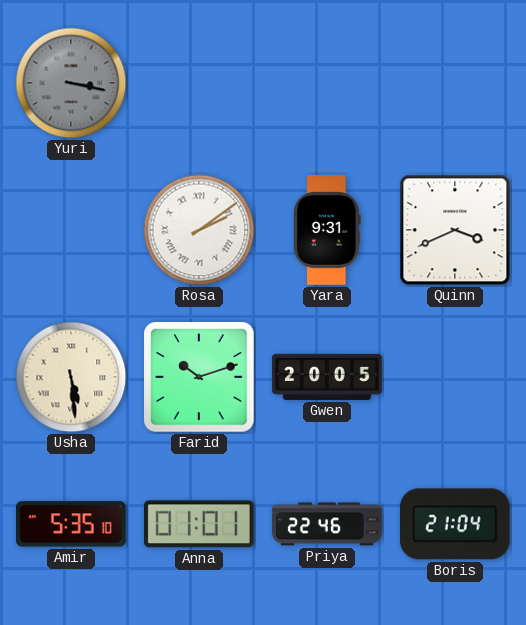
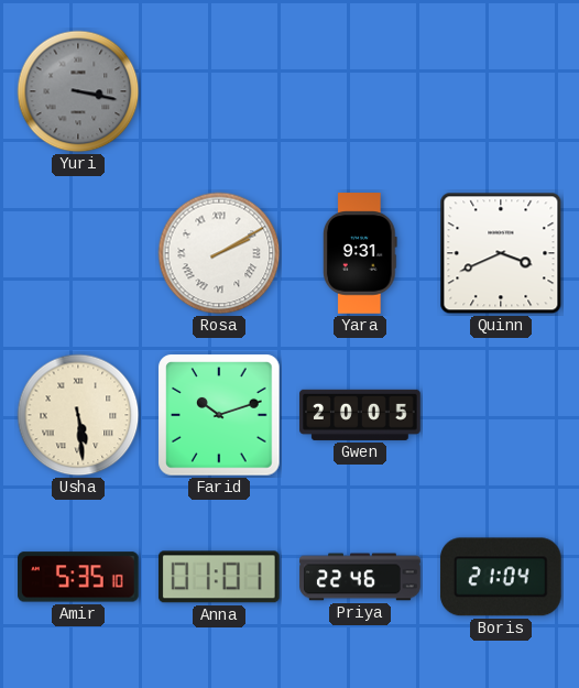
Rosa: 2:09 -> 2:10 (219, 253)
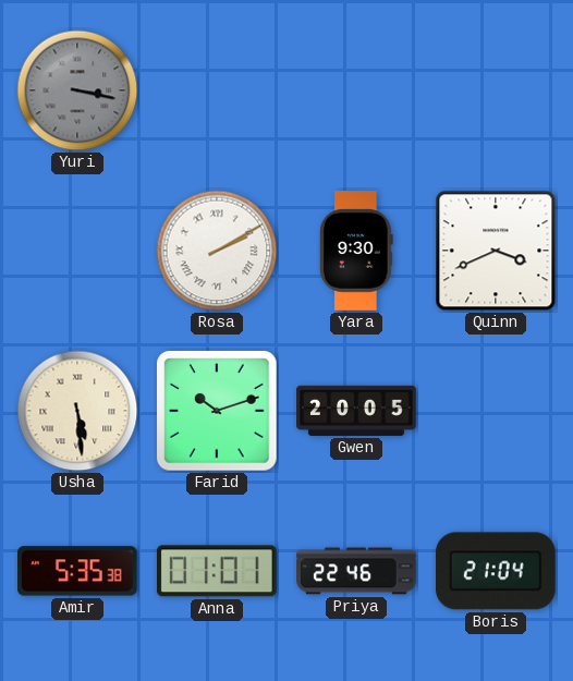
Yara: 9:31 -> 9:30 (357, 251)
Amir: 5:35:10 -> 5:35:38 (78, 571)
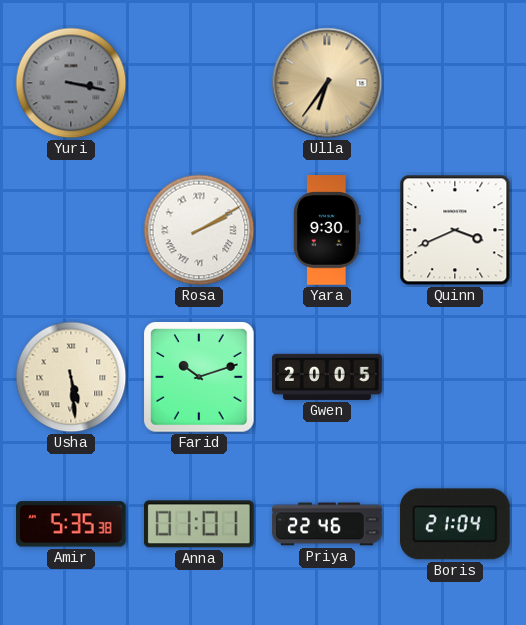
Ulla: none -> 6:36 (327, 83)
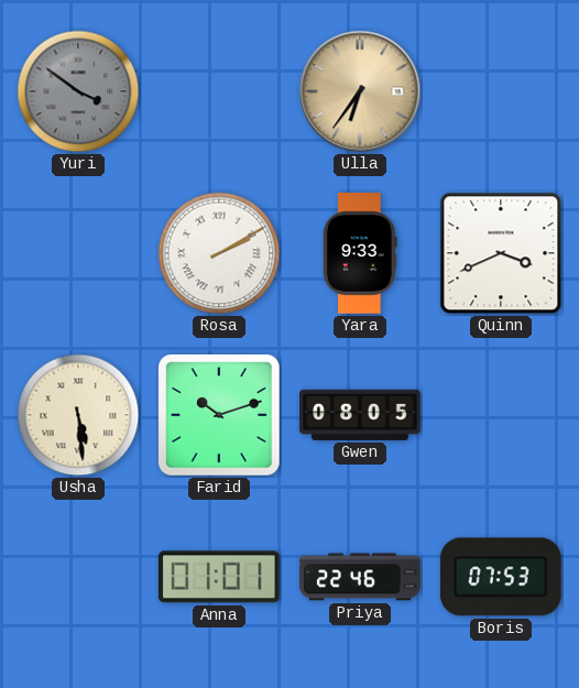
Yuri: 3:17 -> 3:51 (78, 91)
Yara: 9:30 -> 9:33 (361, 253)
Gwen: 20:05 -> 08:05 (360, 415)
Amir: 5:35 -> none (72, 524)
Boris: 21:04 -> 07:53 (501, 577)
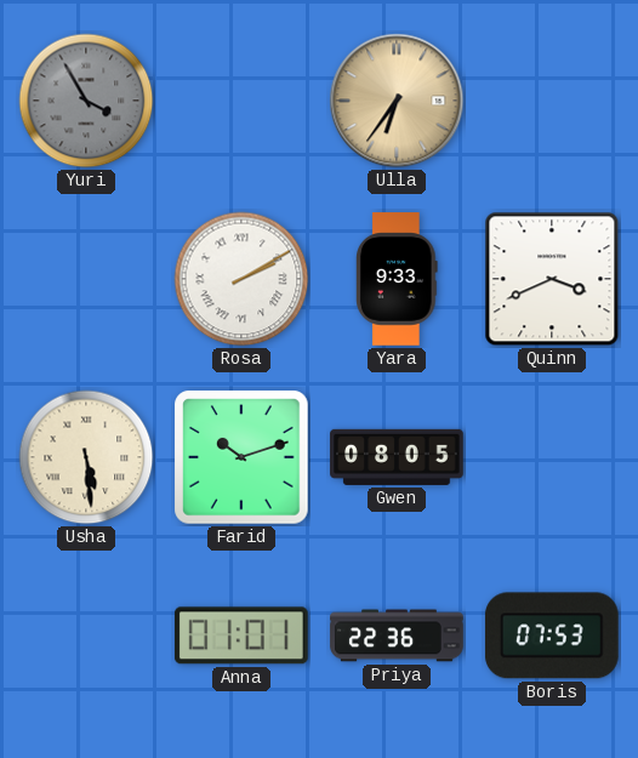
Yuri: 3:51 -> 3:55 (86, 101)
Priya: 22:46 -> 22:36 (397, 636)
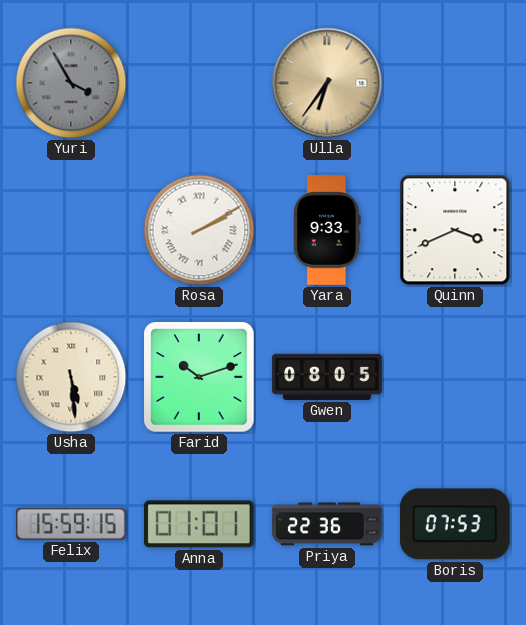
Felix: none -> 15:59 (72, 524)
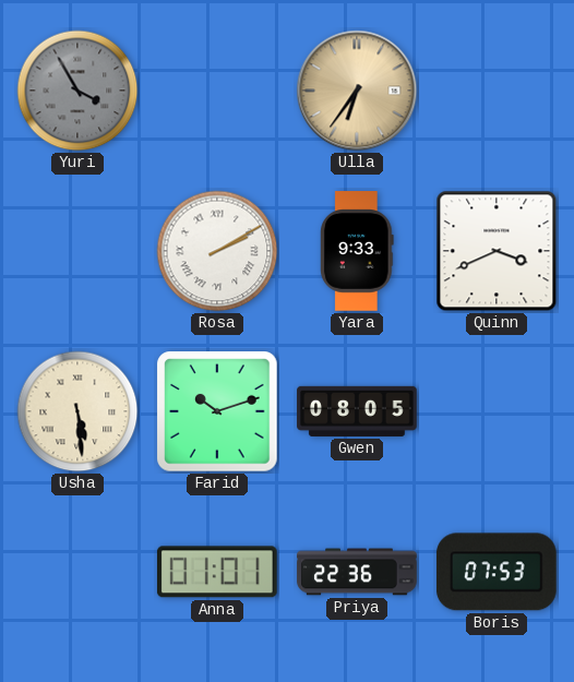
Felix: 15:59 -> none (72, 524)
